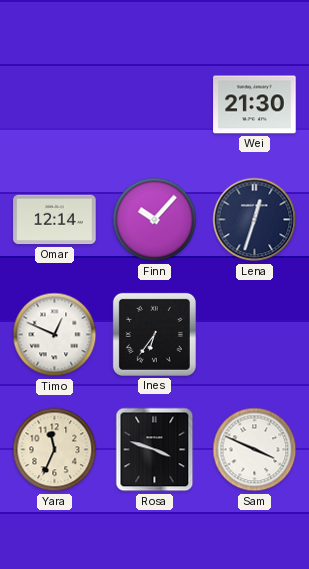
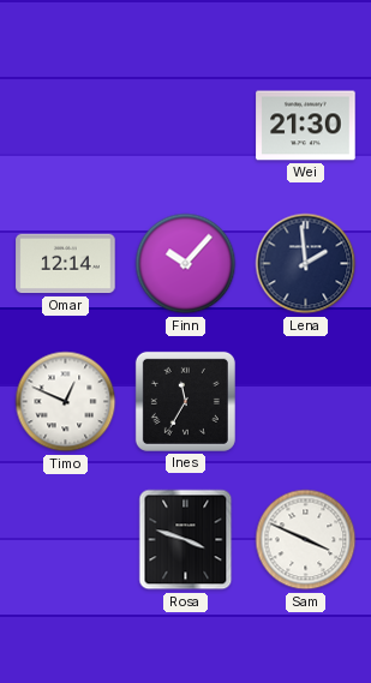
Lena: 12:33 -> 1:59 (306, 264)
Ines: 6:36 -> 11:35 (185, 401)
Yara: 11:34 -> none (55, 450)
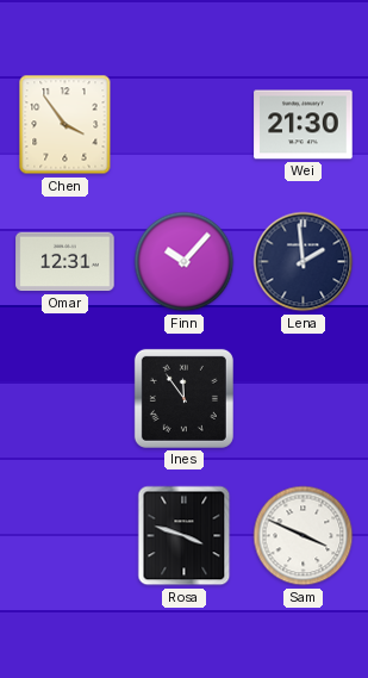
Chen: none -> 3:54 (66, 125)
Omar: 12:14 -> 12:31 (66, 262)
Timo: 12:49 -> none (66, 402)
Ines: 11:35 -> 11:54 (183, 398)
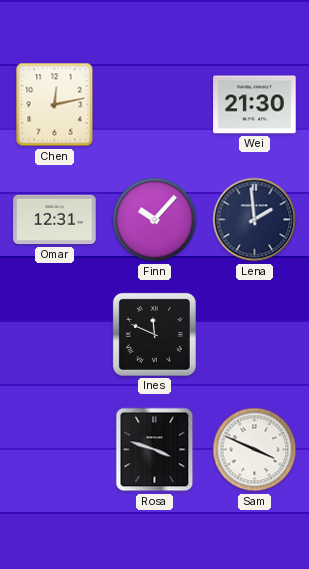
Chen: 3:54 -> 12:13 (55, 105)
Ines: 11:54 -> 11:49 (154, 334)
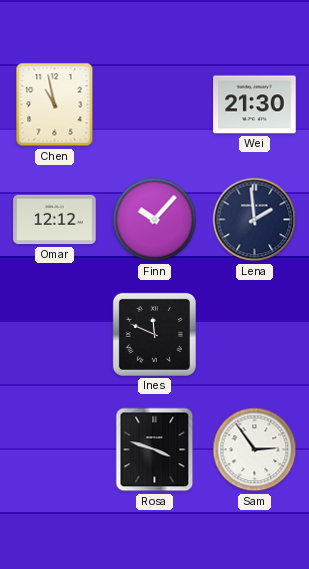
Chen: 12:13 -> 10:58 (55, 105)
Omar: 12:31 -> 12:12 (55, 220)
Sam: 3:49 -> 2:54 (255, 450)
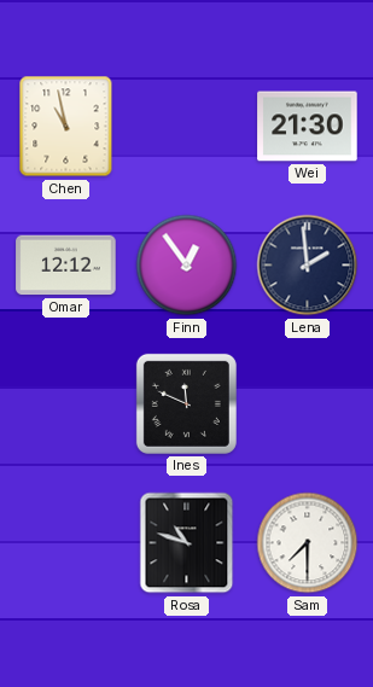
Finn: 10:07 -> 12:54 (187, 266)
Rosa: 3:48 -> 10:48 (187, 543)
Sam: 2:54 -> 7:30 (308, 543)
